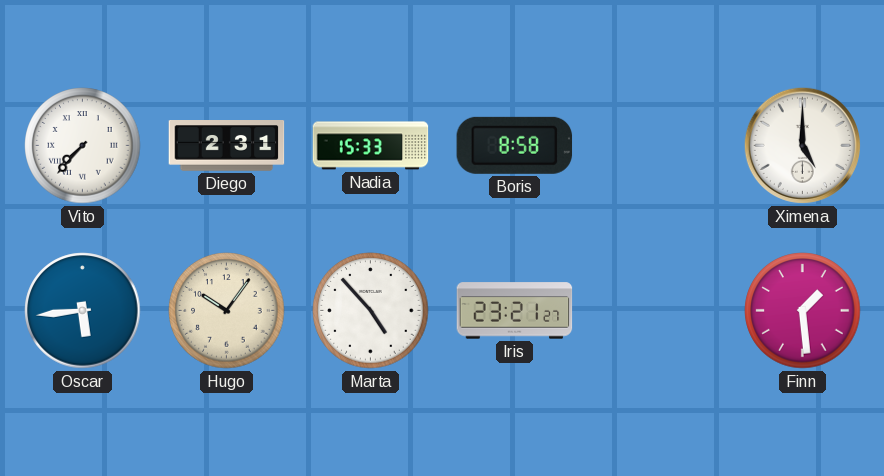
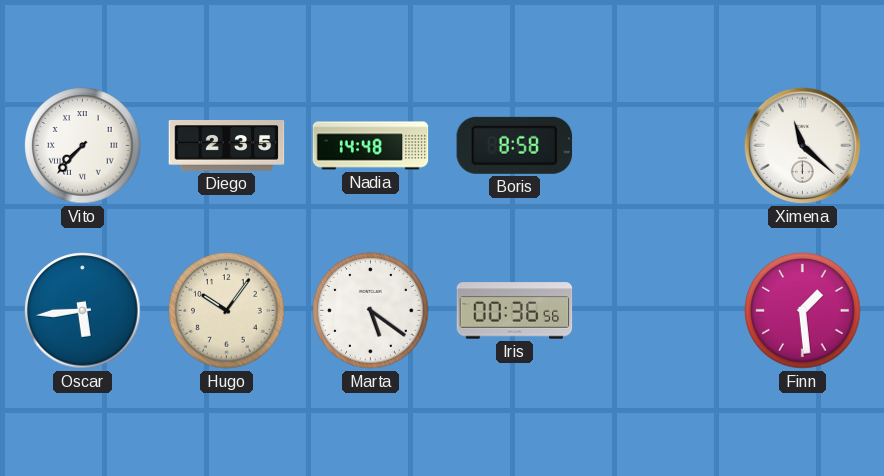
Diego: 2:31 -> 2:35 (227, 146)
Nadia: 15:33 -> 14:48 (371, 146)
Ximena: 5:00 -> 11:22 (802, 145)
Marta: 4:53 -> 5:21 (371, 311)
Iris: 23:21 -> 00:36 (515, 311)
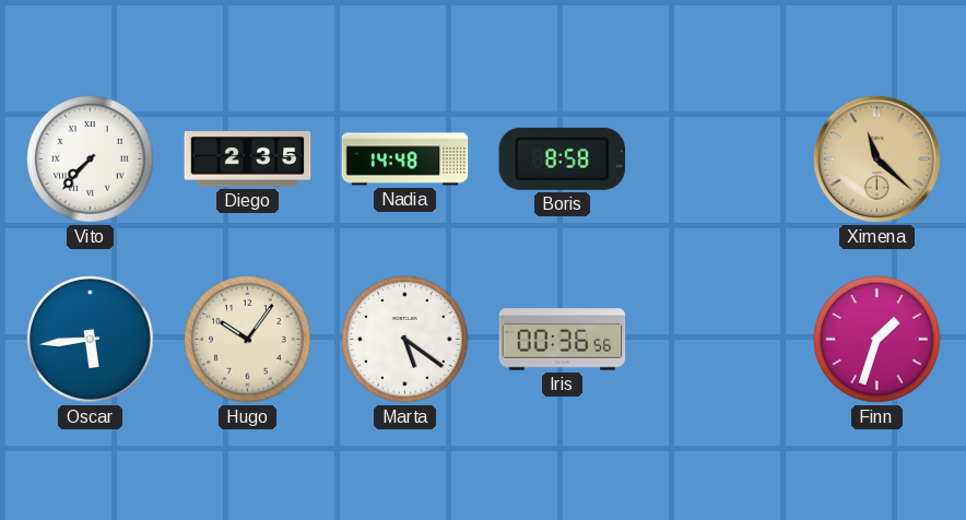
Ximena dial: white -> champagne (876, 158)
Finn: 1:29 -> 1:33 (877, 340)
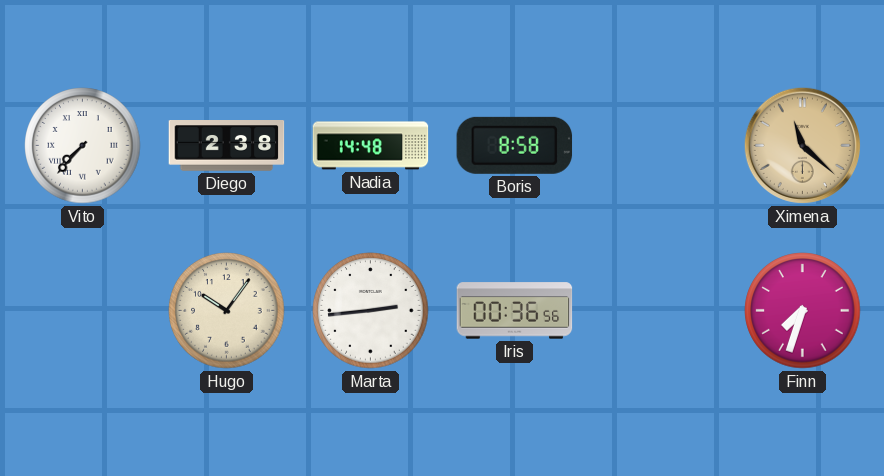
Diego: 2:35 -> 2:38 (227, 146)
Oscar: 5:44 -> none (91, 340)
Marta: 5:21 -> 2:44 (371, 311)
Finn: 1:33 -> 7:33 (803, 311)
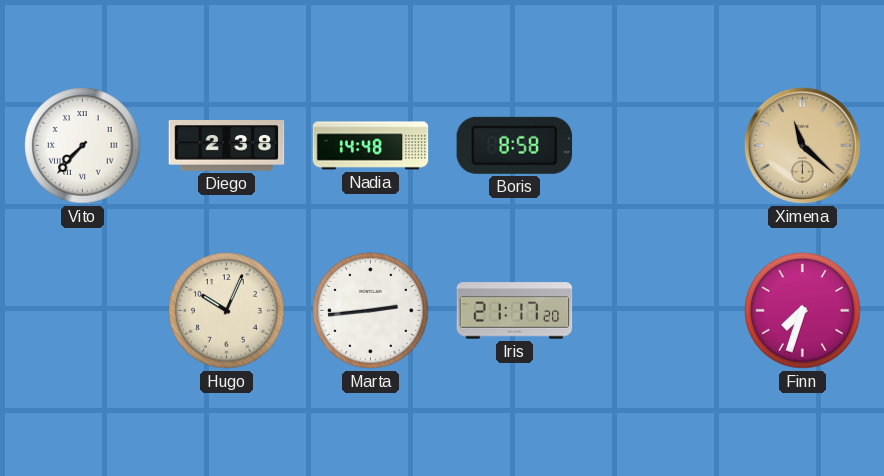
Hugo: 10:06 -> 10:04 (227, 311)
Iris: 00:36 -> 21:17 (515, 311)
